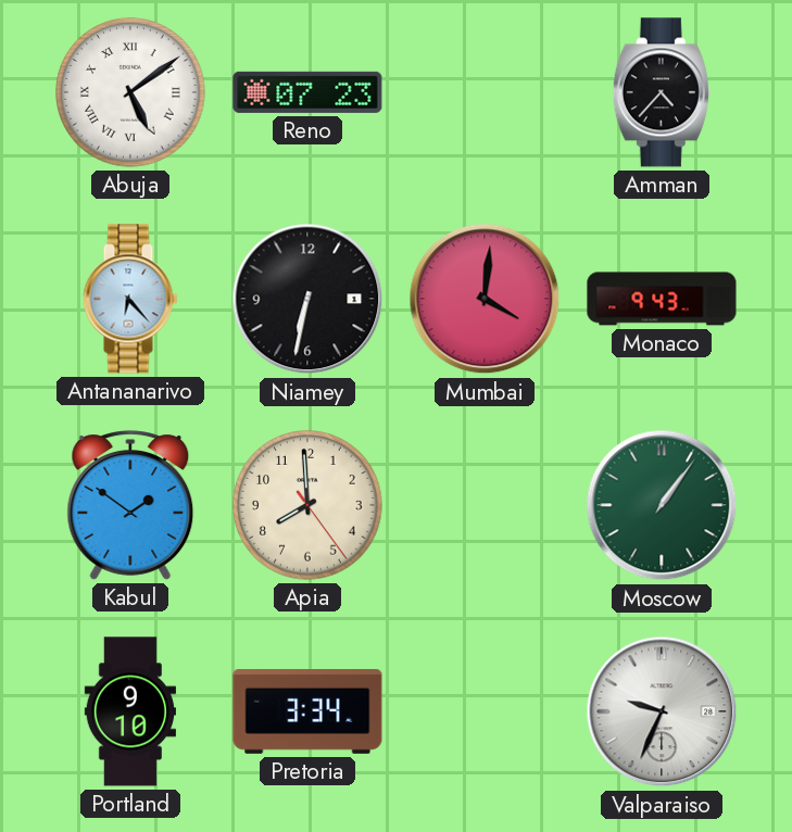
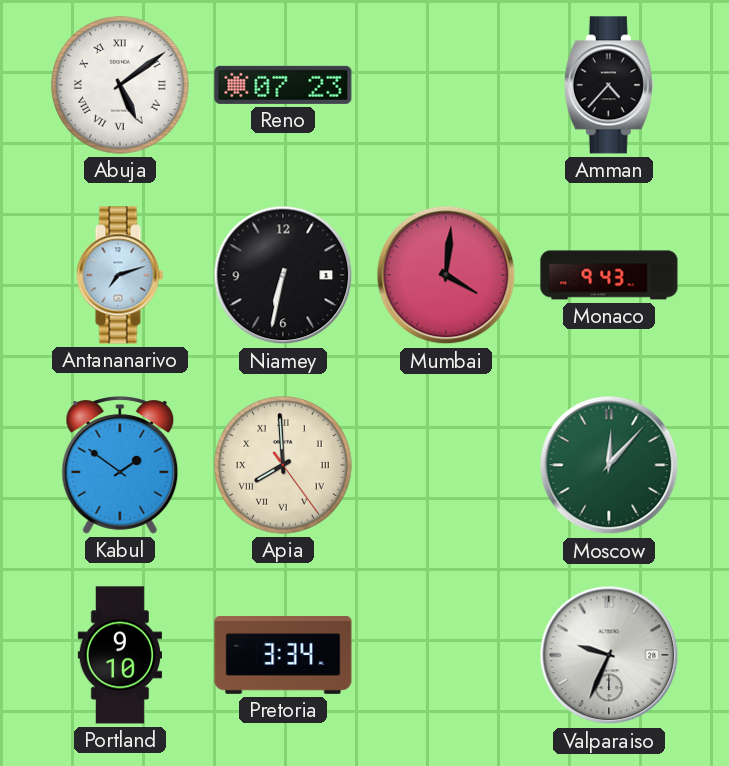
Antananarivo: 6:23 -> 7:12 (120, 275)
Apia numerals: Arabic -> Roman (283, 465)
Moscow: 1:06 -> 12:07 (609, 465)
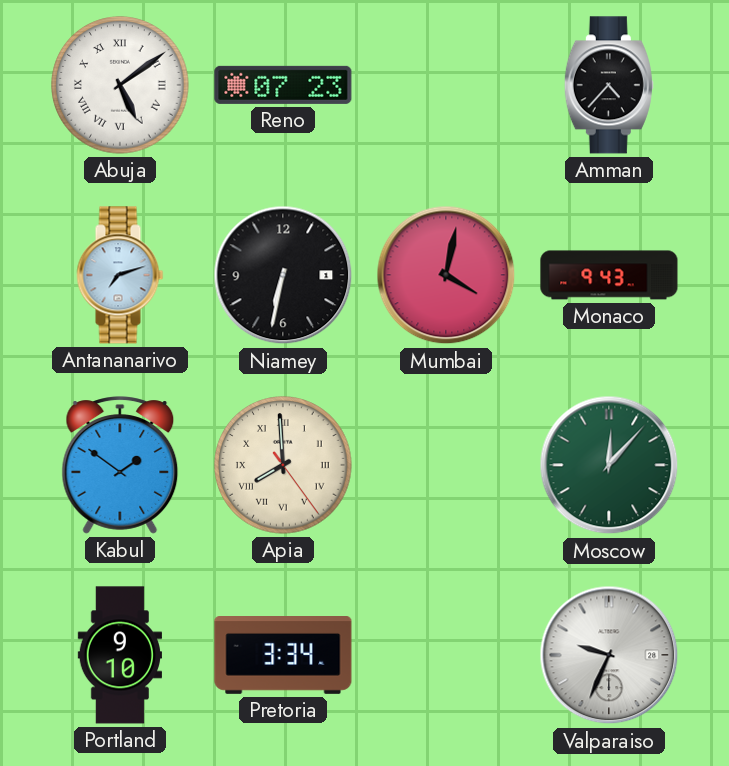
Mumbai: 4:01 -> 4:02 (446, 275)
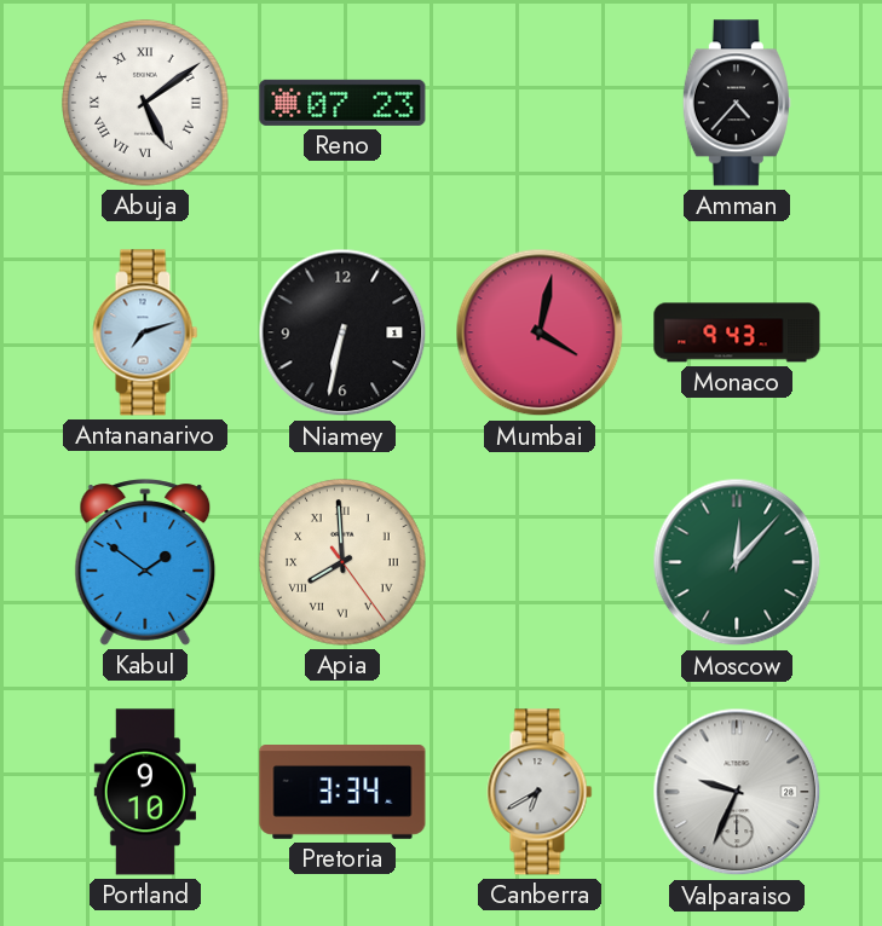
Canberra: none -> 6:40 (540, 792)
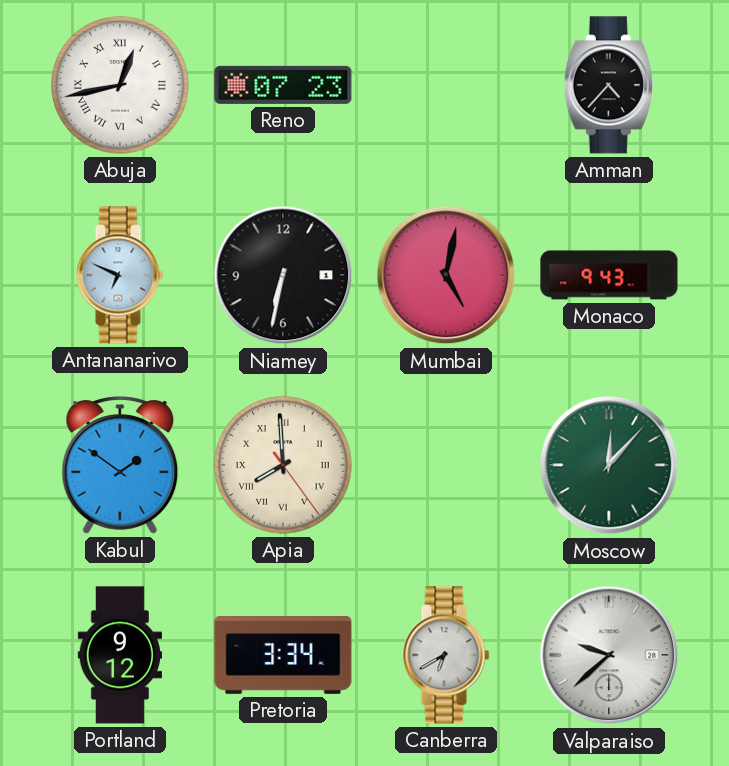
Abuja: 5:09 -> 12:43 (120, 85)
Antananarivo: 7:12 -> 6:49 (120, 275)
Mumbai: 4:02 -> 5:02 (446, 275)
Portland: 9:10 -> 9:12 (119, 655)
Valparaiso: 9:34 -> 9:38 (609, 655)
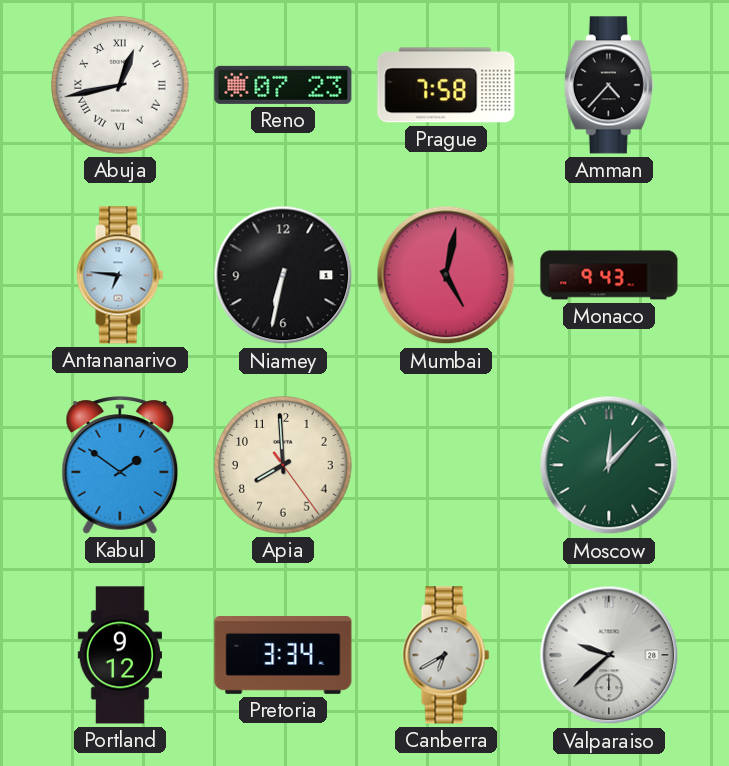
Prague: none -> 7:58 (446, 85)
Antananarivo: 6:49 -> 6:46 (120, 275)
Apia numerals: Roman -> Arabic (283, 465)
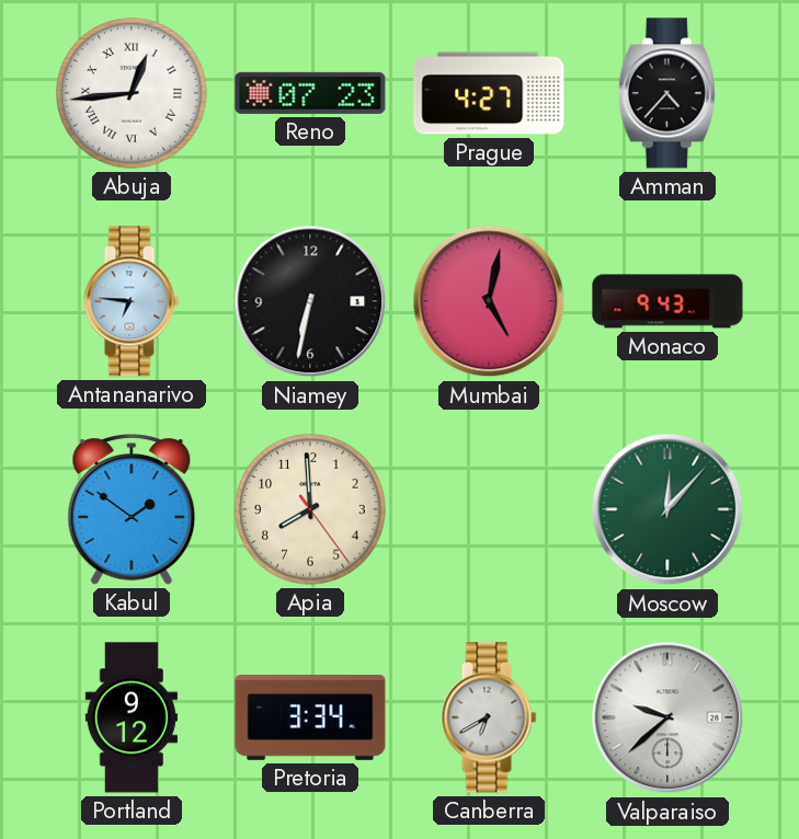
Abuja: 12:43 -> 12:44 (132, 93)
Prague: 7:58 -> 4:27 (489, 93)
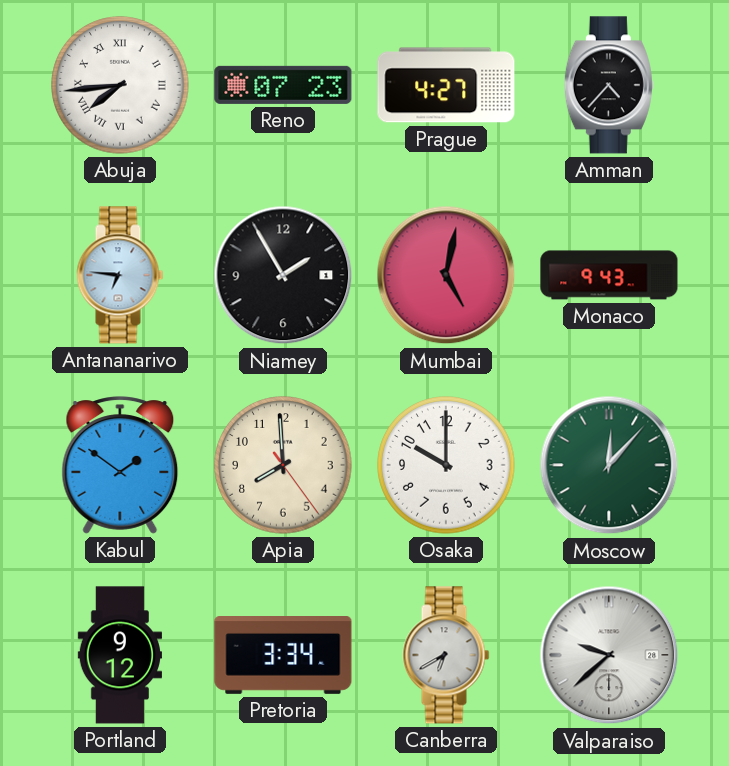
Abuja: 12:44 -> 7:44 (120, 85)
Niamey: 6:32 -> 1:55 (283, 275)
Osaka: none -> 10:00 (446, 465)
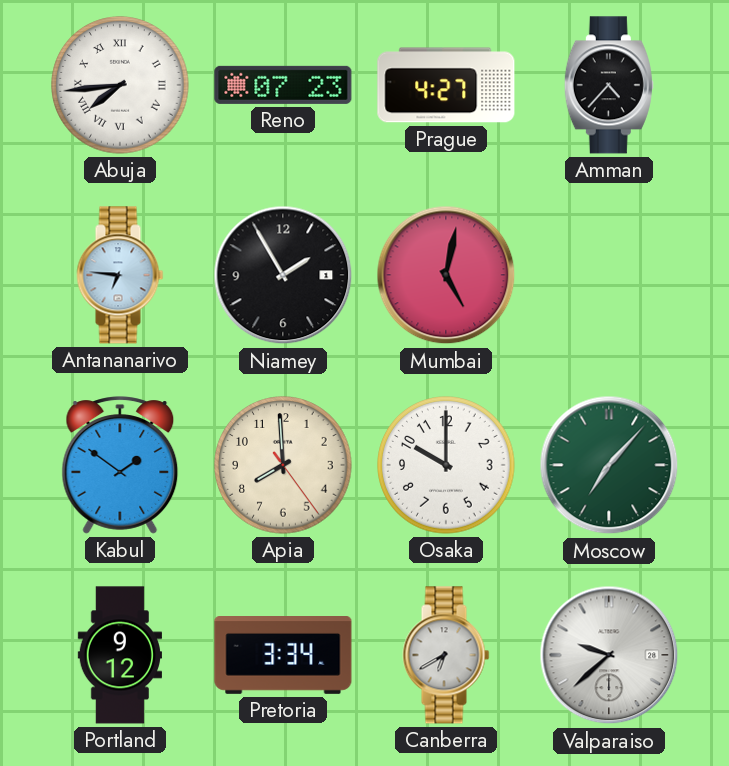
Monaco: 9:43 -> none (609, 275)
Moscow: 12:07 -> 7:07 (609, 465)
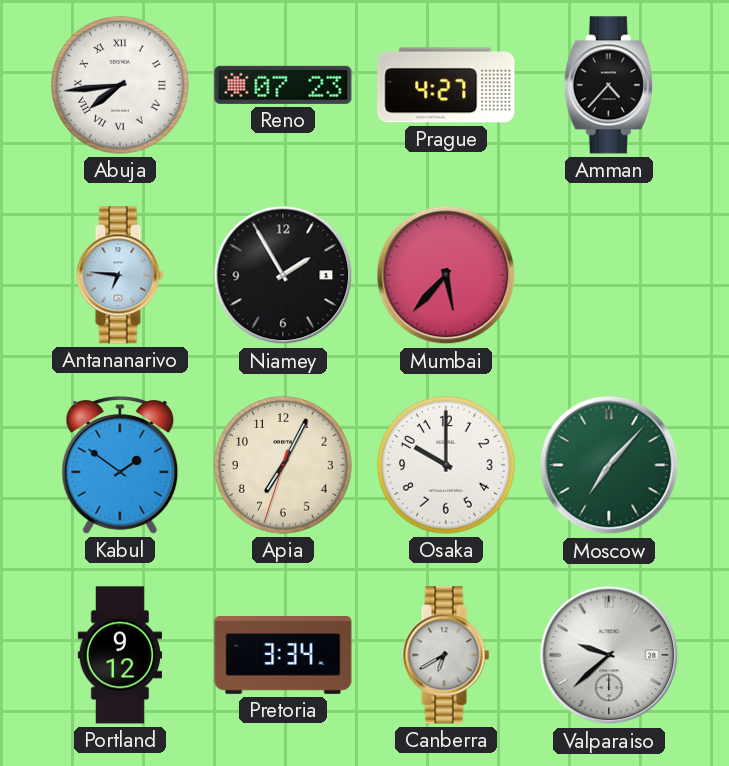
Mumbai: 5:02 -> 5:37 (446, 275)
Apia: 7:59 -> 7:04 (283, 465)
